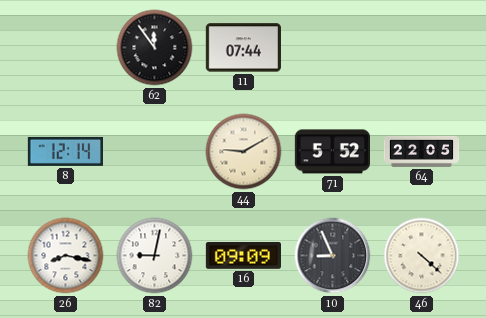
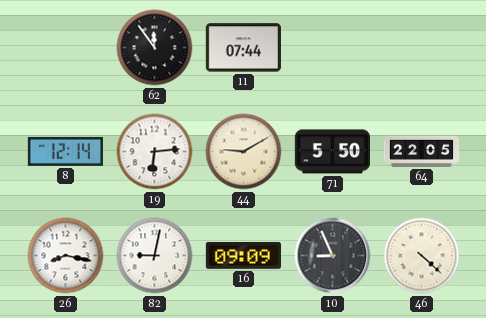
19: none -> 6:14 (155, 152)
71: 5:52 -> 5:50 (332, 152)
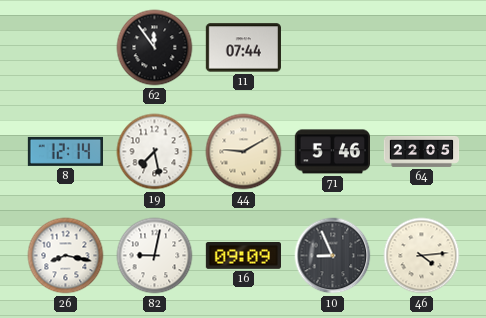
19: 6:14 -> 7:28 (155, 152)
71: 5:50 -> 5:46 (332, 152)
46: 4:22 -> 4:14 (422, 256)
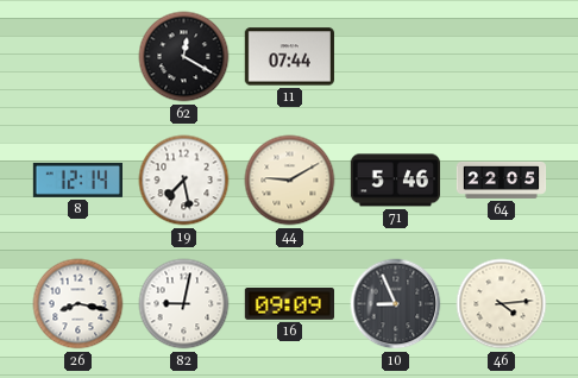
62: 11:54 -> 12:20 (184, 57)
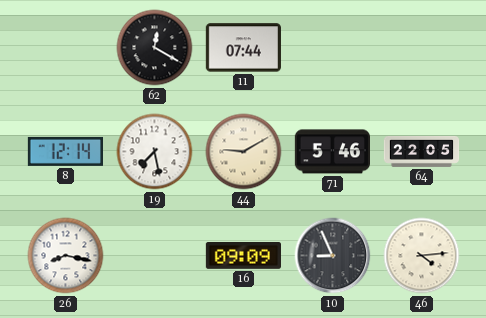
82: 9:02 -> none (184, 304)
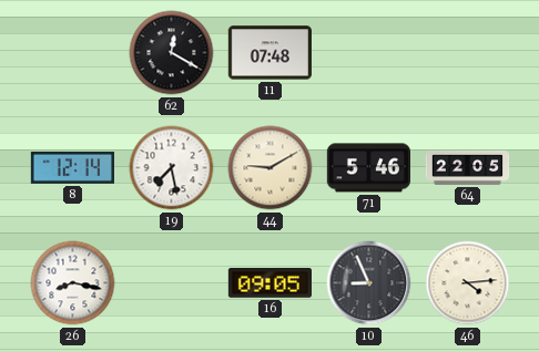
11: 07:44 -> 07:48 (269, 53)
16: 09:09 -> 09:05 (269, 283)
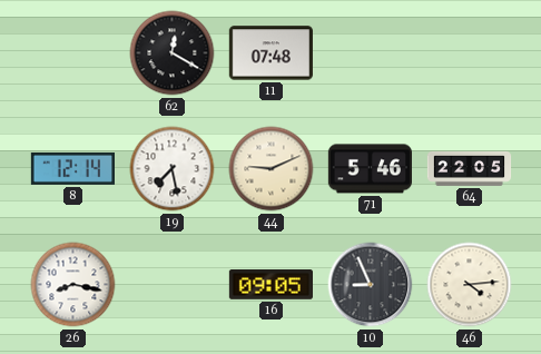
44: 9:10 -> 9:11 (272, 169)
